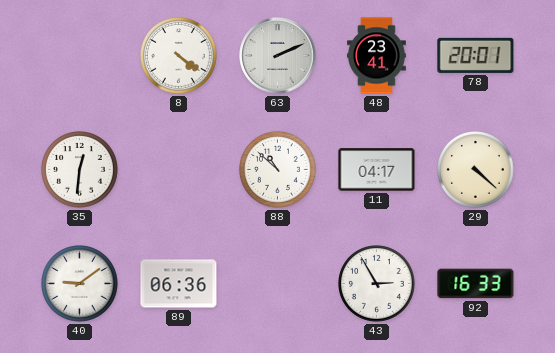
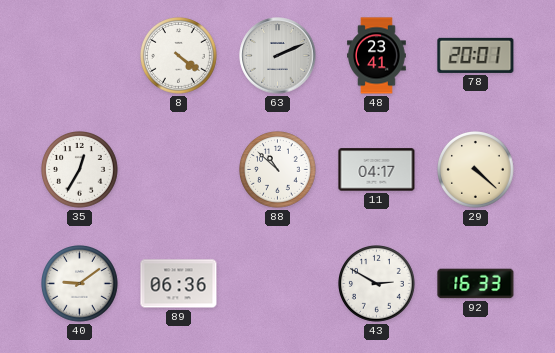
35: 12:31 -> 12:35 (80, 170)
43: 2:55 -> 2:50 (377, 284)
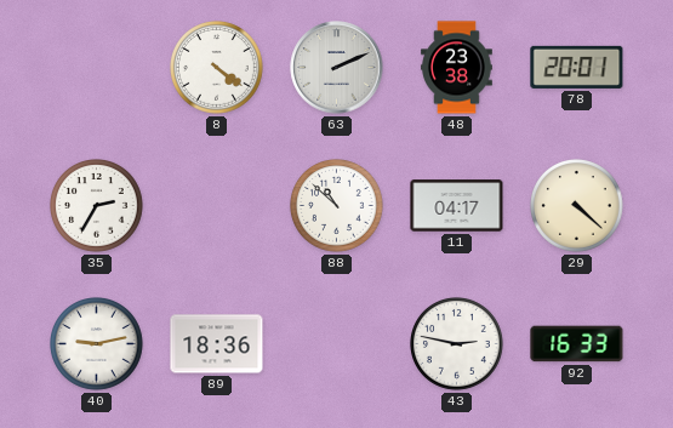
48: 23:41 -> 23:38 (457, 68)
35: 12:35 -> 2:35 (97, 206)
40: 9:09 -> 9:13 (97, 344)
89: 06:36 -> 18:36 (217, 344)
43: 2:50 -> 2:47 (457, 344)
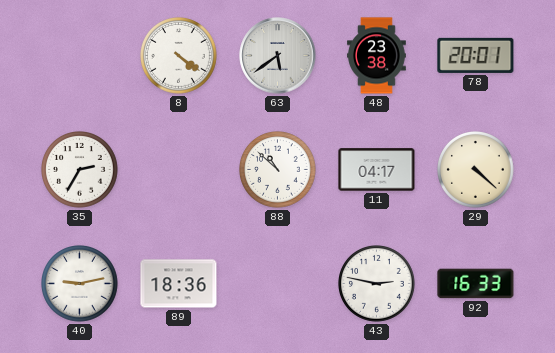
63: 2:11 -> 5:39 (278, 56)
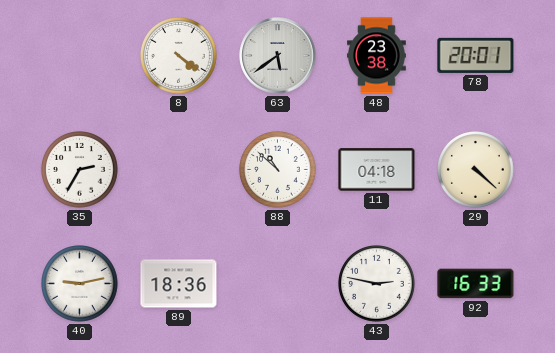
11: 04:17 -> 04:18 (377, 170)
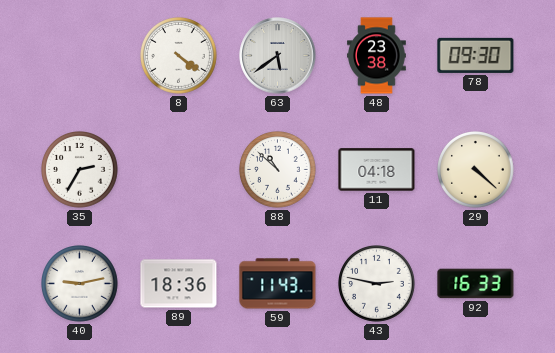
78: 20:01 -> 09:30 (476, 55)
59: none -> 11:43 (278, 284)
